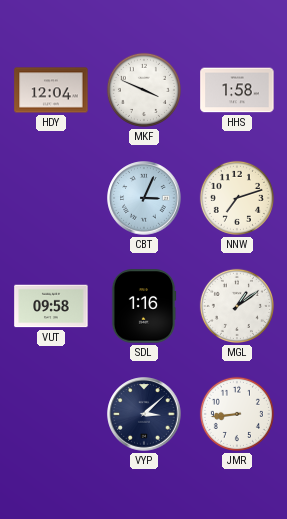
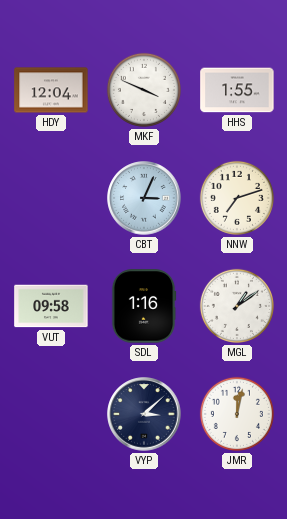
HHS: 1:58 -> 1:55 (237, 90)
JMR: 8:44 -> 12:02 (237, 414)
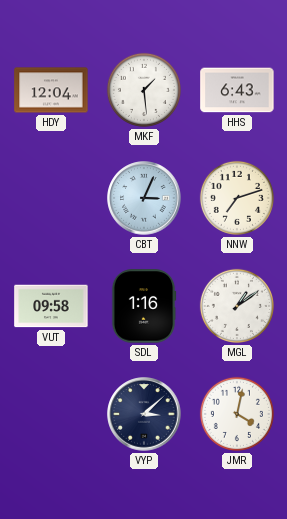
MKF: 3:49 -> 1:29 (144, 90)
HHS: 1:55 -> 6:43 (237, 90)
JMR: 12:02 -> 4:02 (237, 414)
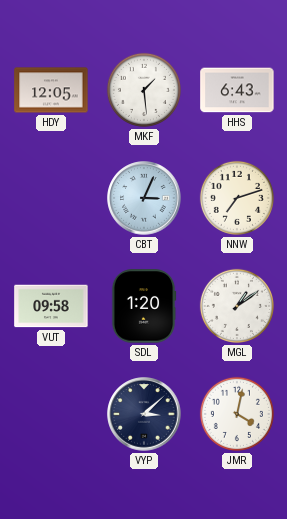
HDY: 12:04 -> 12:05 (51, 90)
SDL: 1:16 -> 1:20 (144, 306)
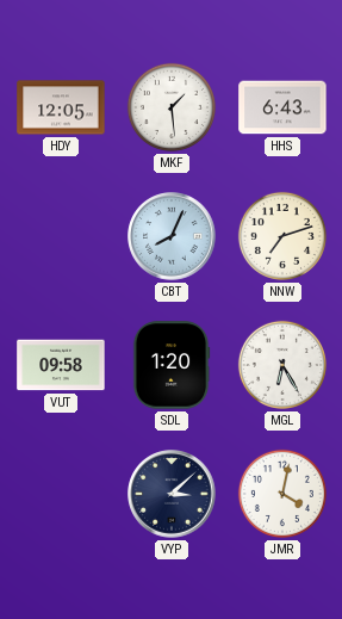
CBT: 3:04 -> 8:04 (172, 236)
MGL: 1:09 -> 6:25 (282, 365)
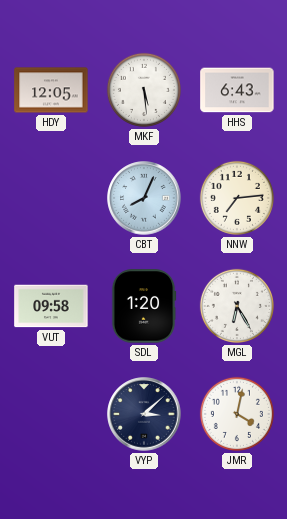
MKF: 1:29 -> 5:29 (144, 90)
NNW: 7:12 -> 7:14 (237, 198)
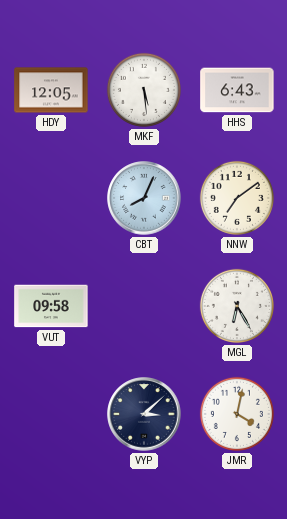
NNW: 7:14 -> 7:09 (237, 198)
SDL: 1:20 -> none (144, 306)
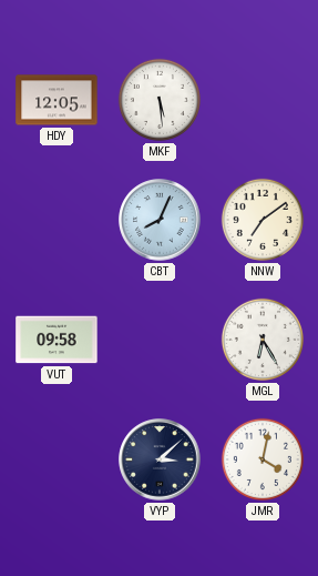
HHS: 6:43 -> none (237, 90)
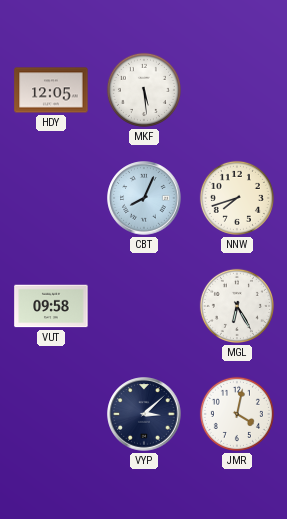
NNW: 7:09 -> 7:42 (237, 198)
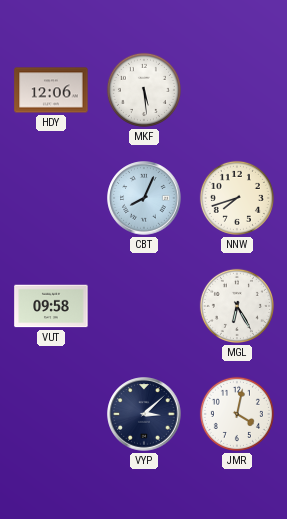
HDY: 12:05 -> 12:06 (51, 90)
